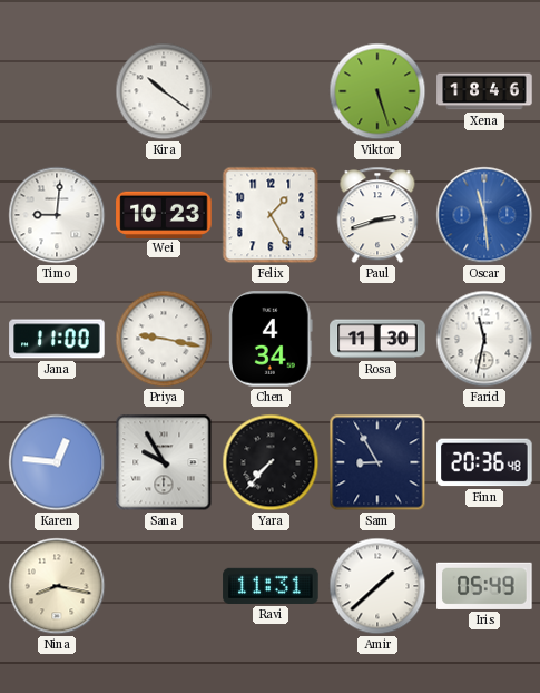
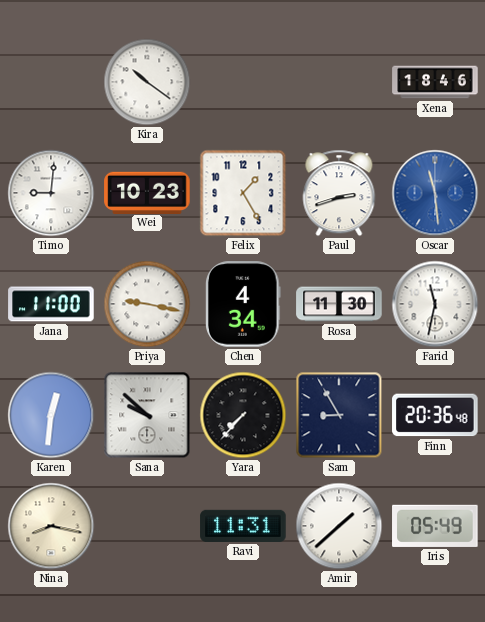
Viktor: 5:27 -> none (377, 91)
Karen: 12:46 -> 12:31 (51, 415)
Sana: 9:55 -> 9:52 (147, 415)
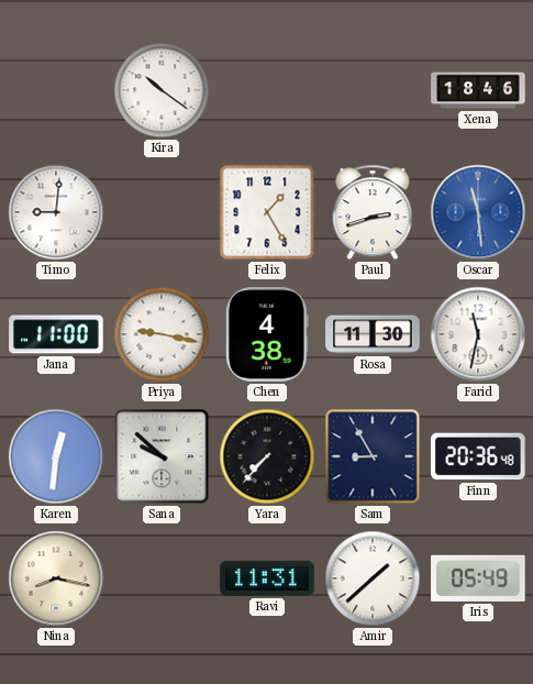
Wei: 10:23 -> none (147, 192)
Chen: 4:34 -> 4:38 (268, 334)
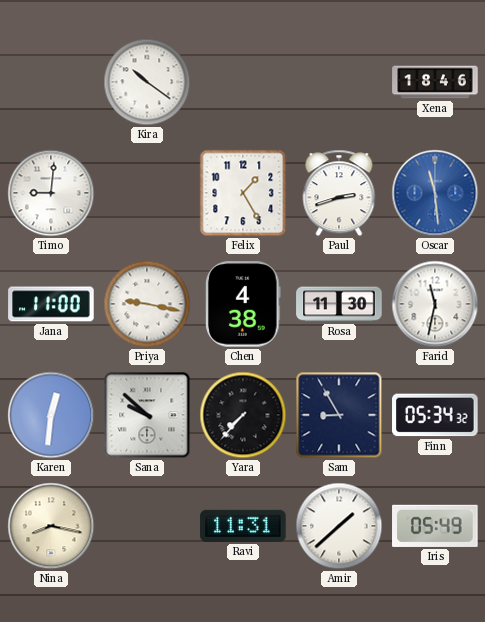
Finn: 20:36 -> 05:34 (435, 415)
